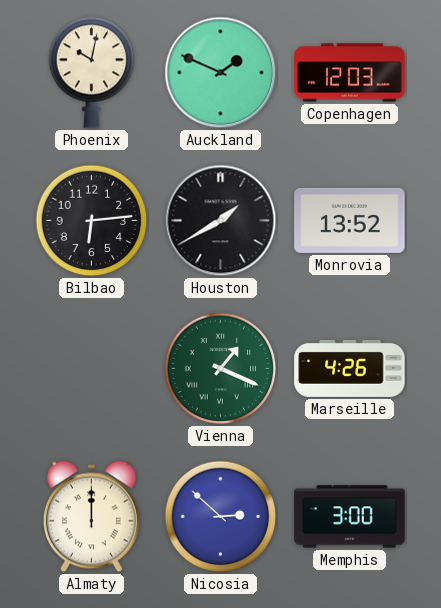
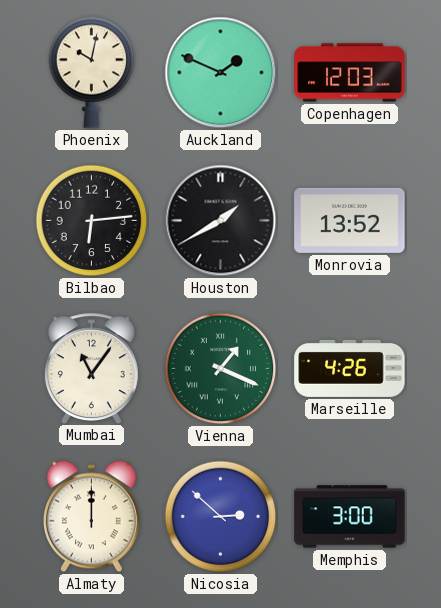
Mumbai: none -> 11:06 (91, 368)
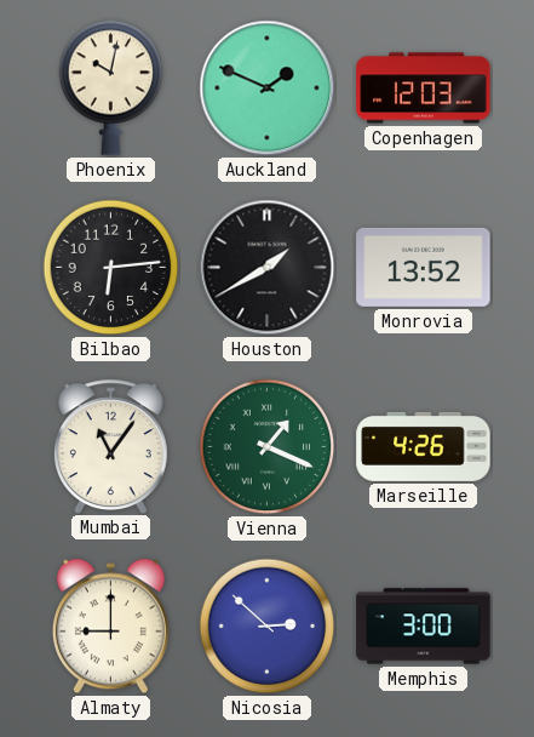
Almaty: 12:00 -> 9:00 (110, 627)
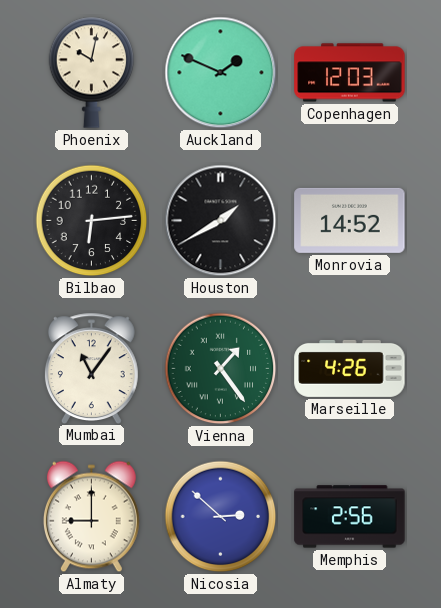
Monrovia: 13:52 -> 14:52 (350, 220)
Vienna: 1:19 -> 1:24 (221, 369)
Memphis: 3:00 -> 2:56 (350, 517)
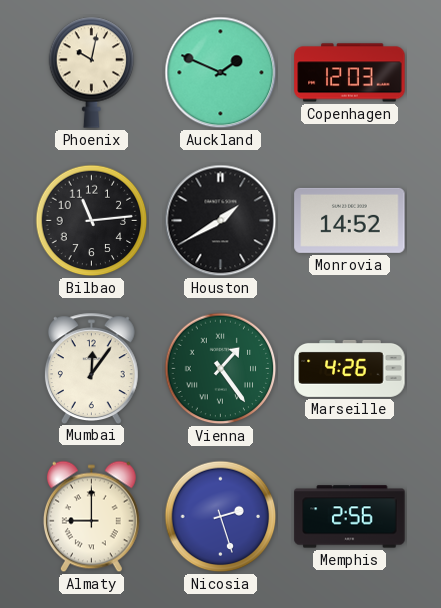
Bilbao: 6:14 -> 11:14 (92, 221)
Mumbai: 11:06 -> 12:06 (91, 368)
Nicosia: 2:52 -> 2:27 (221, 517)
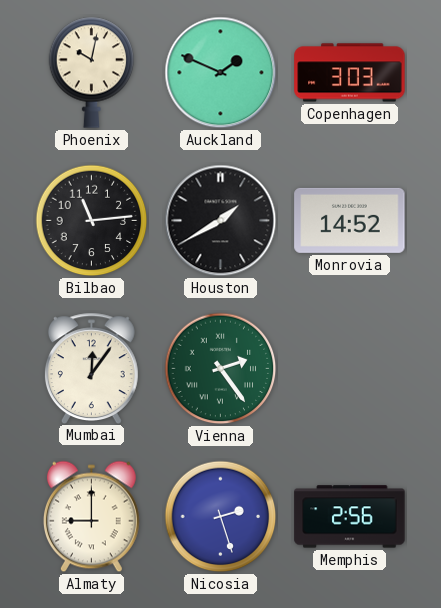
Copenhagen: 12:03 -> 3:03 (350, 73)
Vienna: 1:24 -> 2:24 (221, 369)
Marseille: 4:26 -> none (350, 368)
